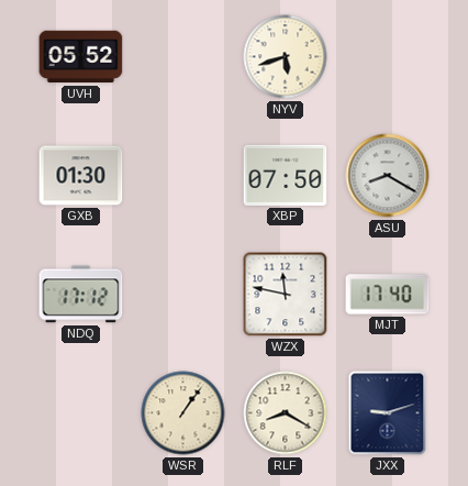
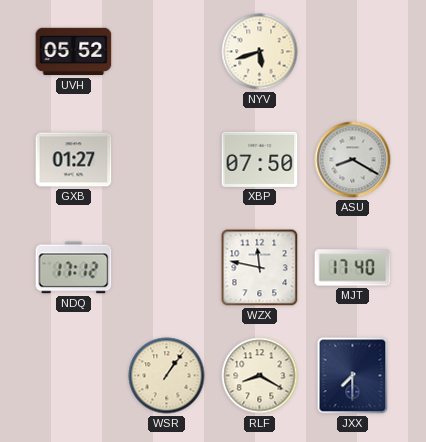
GXB: 01:30 -> 01:27 (74, 160)
JXX: 9:12 -> 7:30 (353, 376)
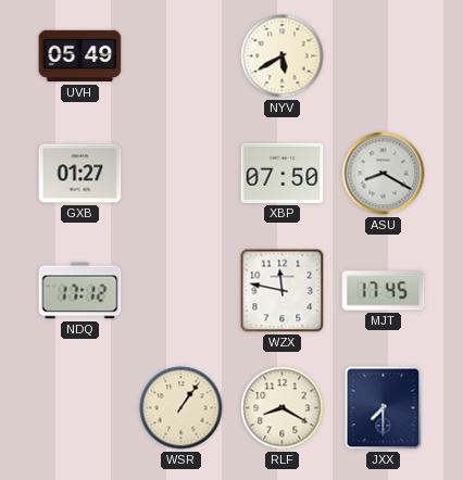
UVH: 05:52 -> 05:49 (80, 56)
NYV: 5:42 -> 5:40 (283, 56)
MJT: 17:40 -> 17:45 (384, 291)
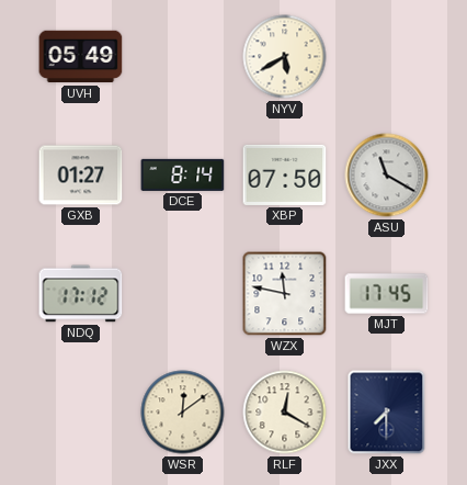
DCE: none -> 8:14 (183, 174)
ASU: 8:20 -> 11:20 (387, 176)
WSR: 1:06 -> 12:09 (183, 413)
RLF: 8:20 -> 12:20 (285, 413)
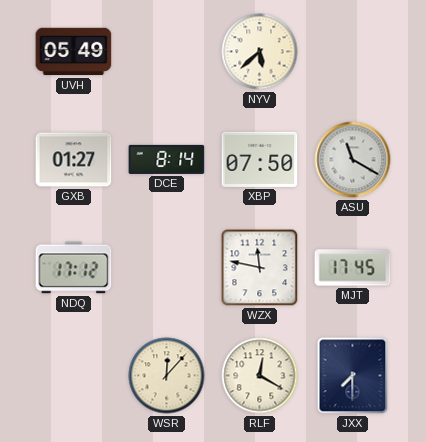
NYV: 5:40 -> 5:38 (260, 52)
WSR: 12:09 -> 12:07 (167, 376)
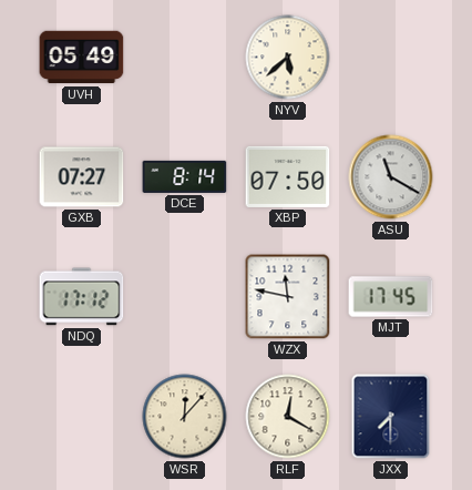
GXB: 01:27 -> 07:27 (82, 177)
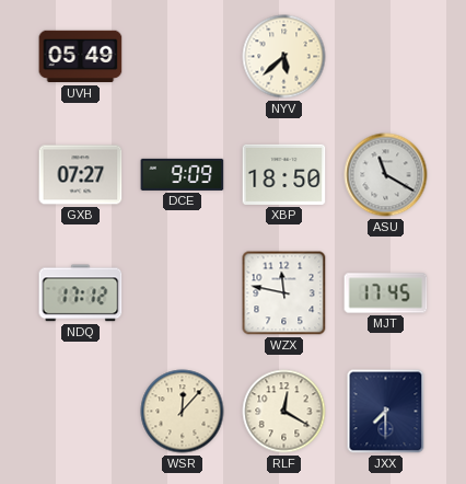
DCE: 8:14 -> 9:09 (183, 174)
XBP: 07:50 -> 18:50 (284, 174)
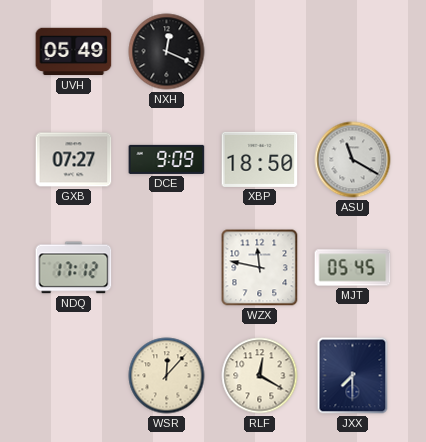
NXH: none -> 12:19 (167, 52)
NYV: 5:38 -> none (284, 57)
MJT: 17:45 -> 05:45 (353, 268)
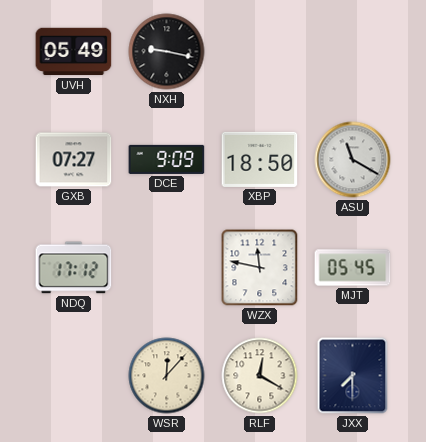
NXH: 12:19 -> 9:17 (167, 52)
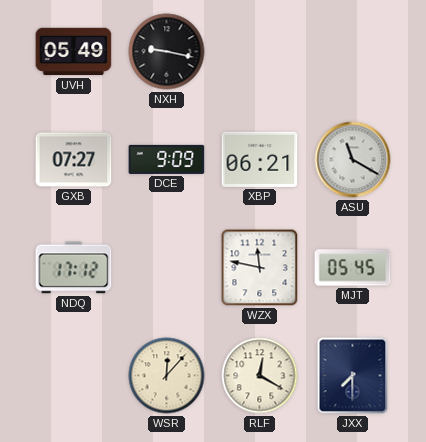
XBP: 18:50 -> 06:21 (260, 159)
